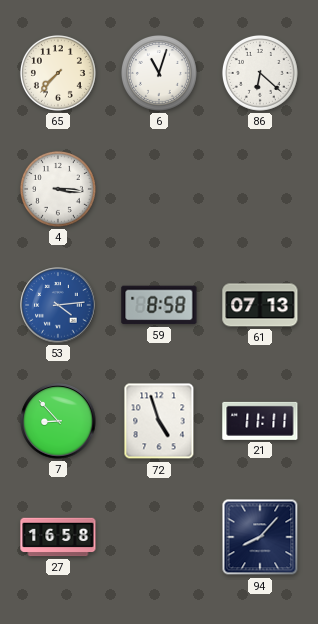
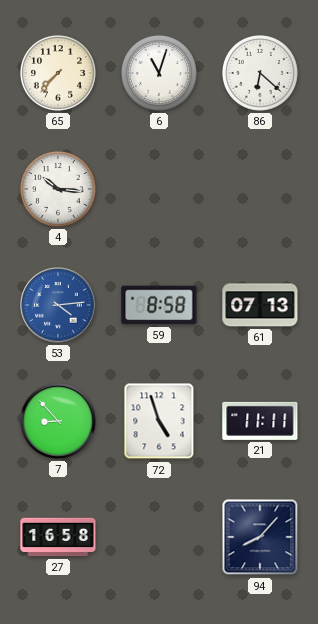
4: 3:16 -> 10:16 (58, 189)
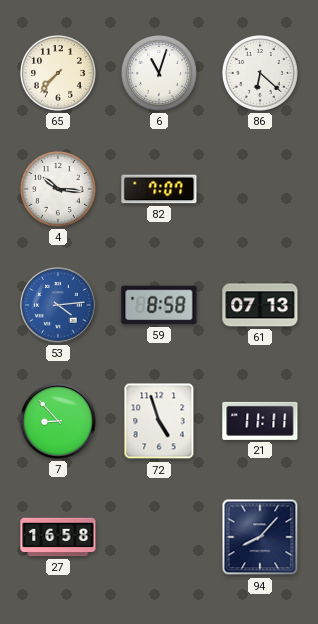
82: none -> 7:07 (159, 189)
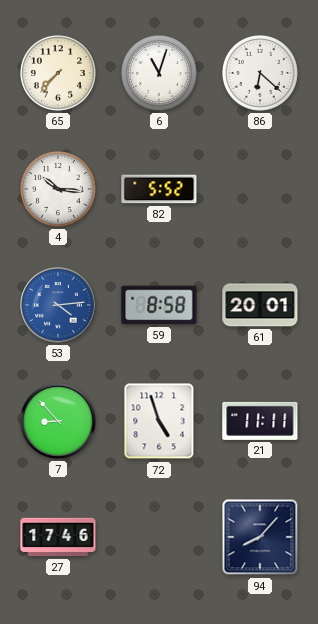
82: 7:07 -> 5:52 (159, 189)
61: 07:13 -> 20:01 (260, 305)
27: 16:58 -> 17:46 (58, 537)
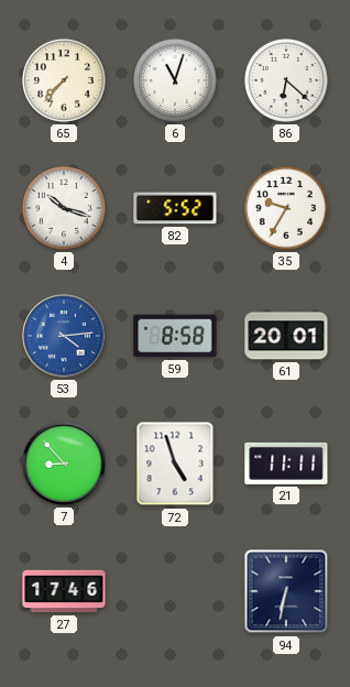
4: 10:16 -> 10:18 (64, 208)
35: none -> 9:35 (286, 208)
94: 8:07 -> 6:32 (286, 591)
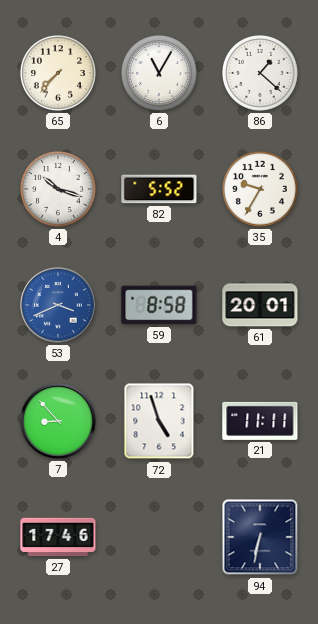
6: 11:03 -> 11:05 (159, 73)
86: 6:22 -> 1:22 (260, 73)
53: 4:14 -> 3:41 (58, 305)
